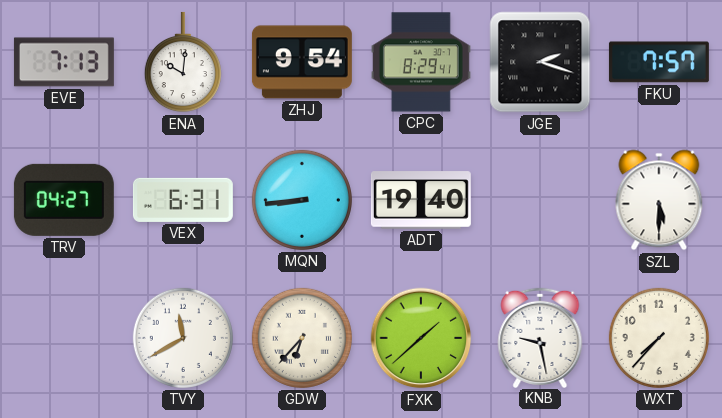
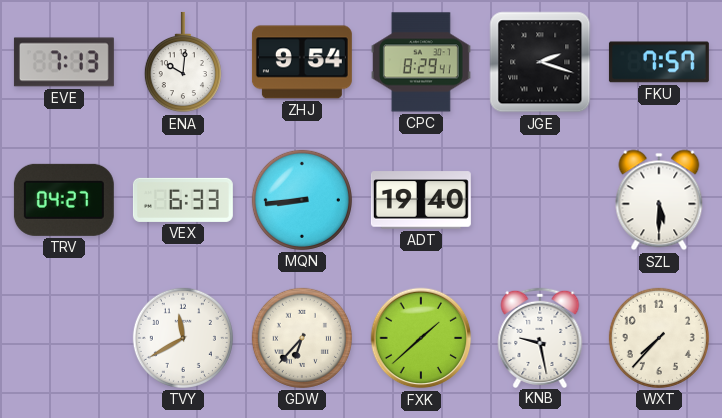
VEX: 6:31 -> 6:33 (183, 200)
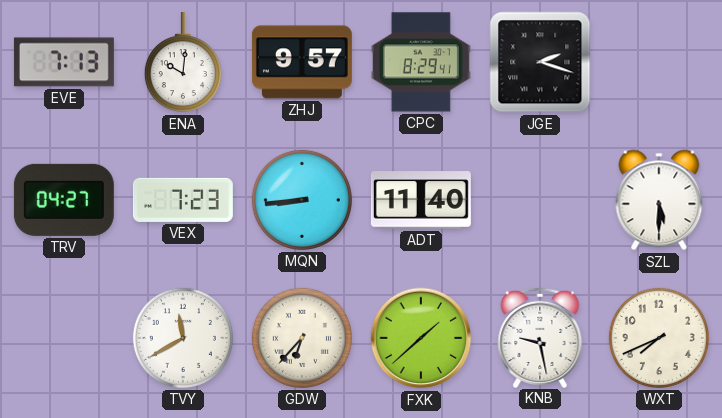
ZHJ: 9:54 -> 9:57 (302, 62)
FKU: 7:57 -> none (659, 62)
VEX: 6:33 -> 7:23 (183, 200)
ADT: 19:40 -> 11:40 (421, 200)
WXT: 7:37 -> 7:41 (659, 338)
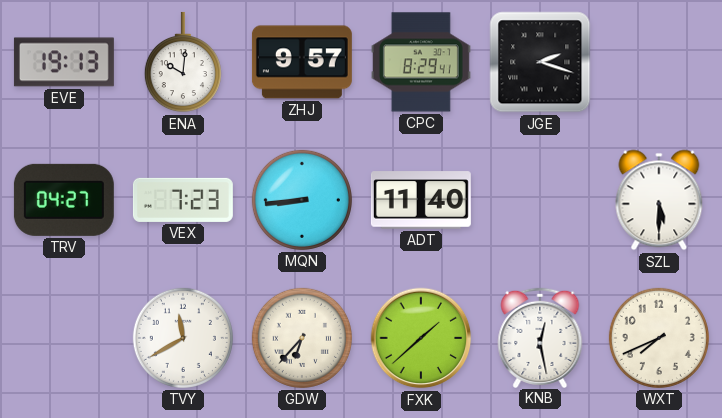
EVE: 7:13 -> 19:13 (64, 62)
KNB: 9:28 -> 12:28 (540, 337)
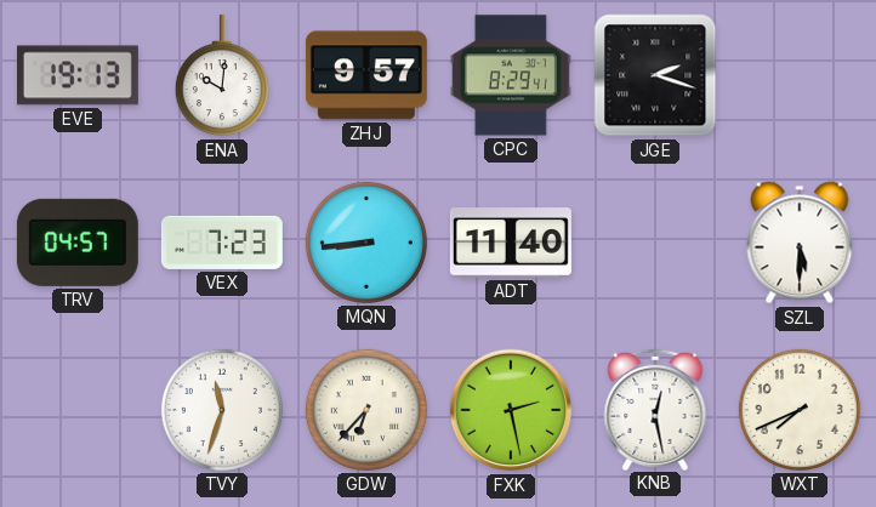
TRV: 04:27 -> 04:57 (78, 243)
TVY: 11:40 -> 11:33 (222, 410)
FXK: 1:38 -> 2:28 (511, 410)
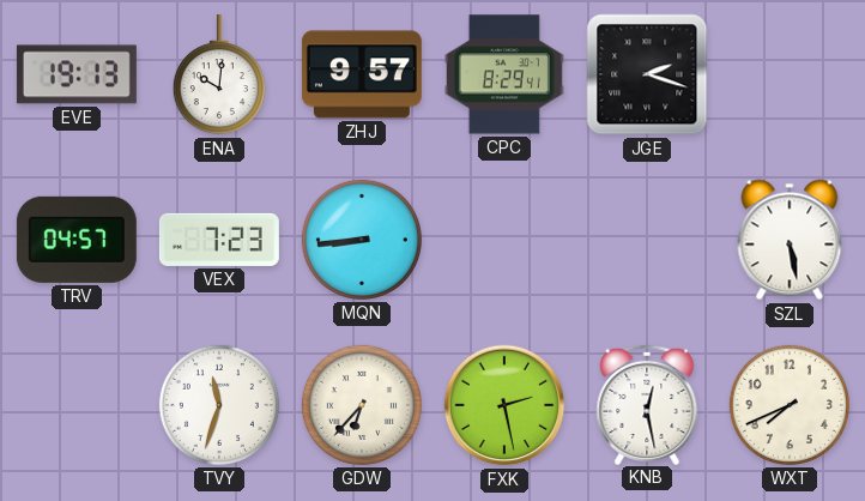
ADT: 11:40 -> none (511, 243)
SZL: 5:30 -> 5:28 (790, 240)
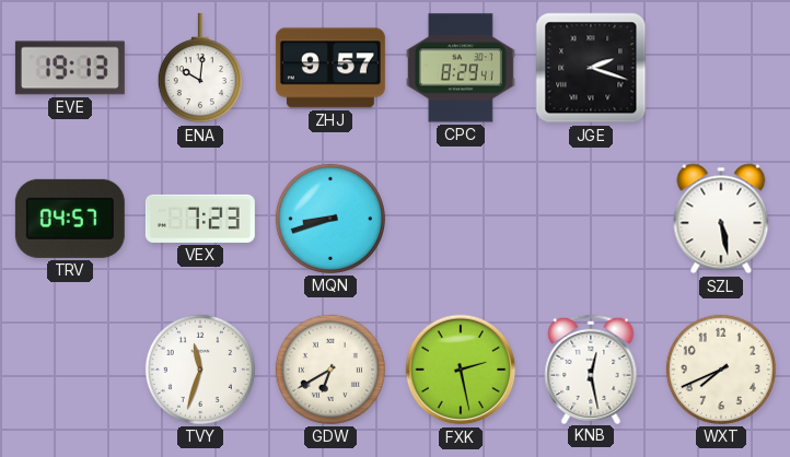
MQN: 8:44 -> 8:42 (330, 219)
GDW: 6:37 -> 6:40 (330, 370)
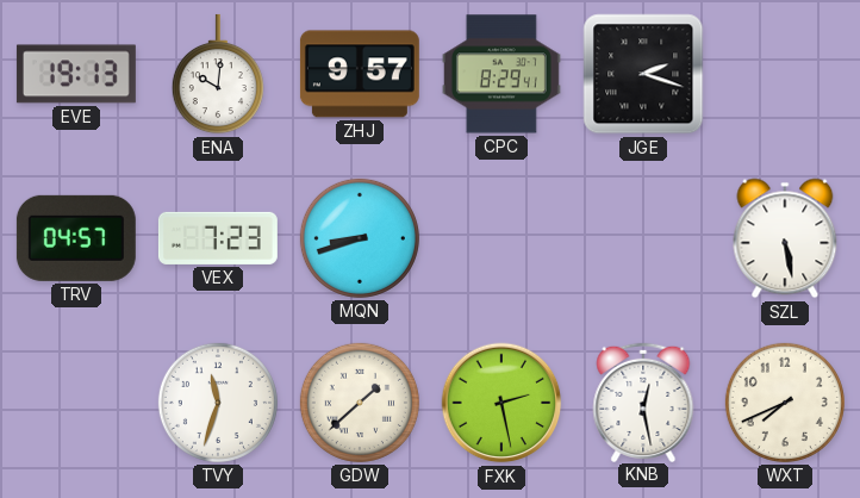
GDW: 6:40 -> 1:38 (360, 403)
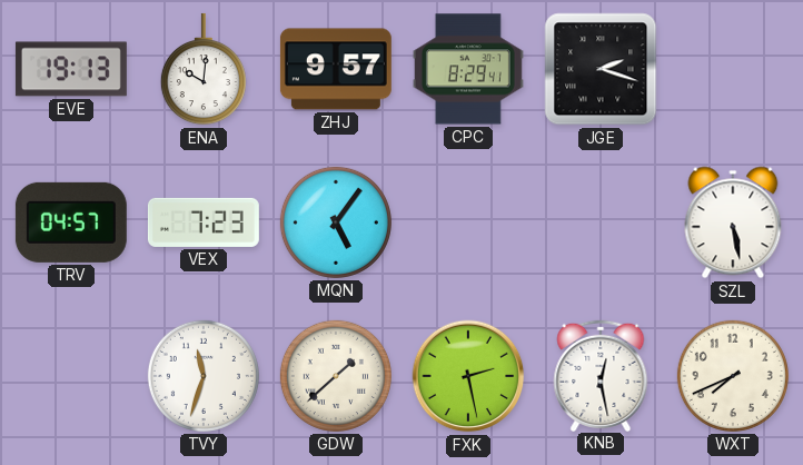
MQN: 8:42 -> 5:06 (336, 222)
